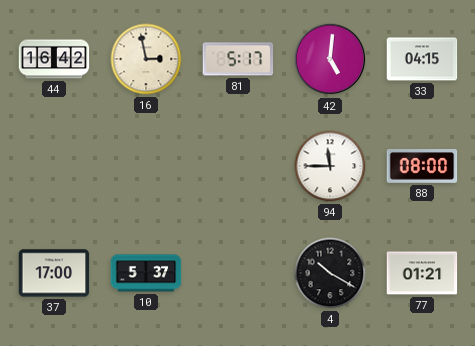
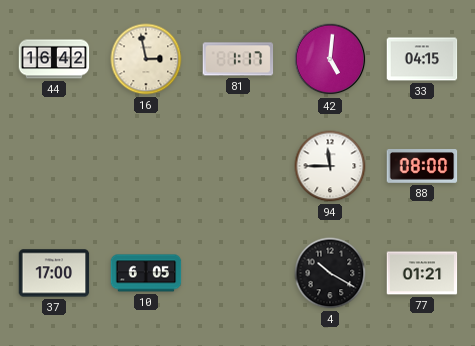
81: 5:17 -> 1:17 (238, 59)
10: 5:37 -> 6:05 (146, 273)
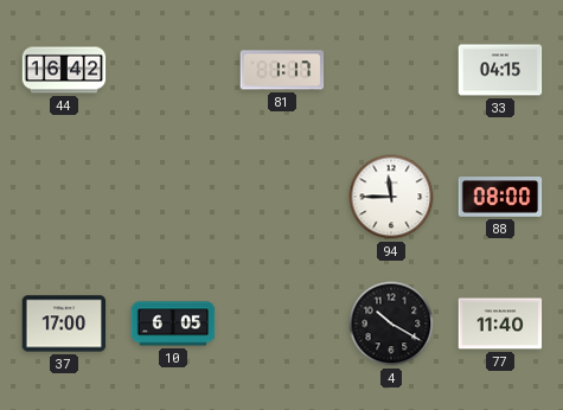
16: 2:58 -> none (146, 59)
42: 5:01 -> none (330, 59)
77: 01:21 -> 11:40 (500, 323)
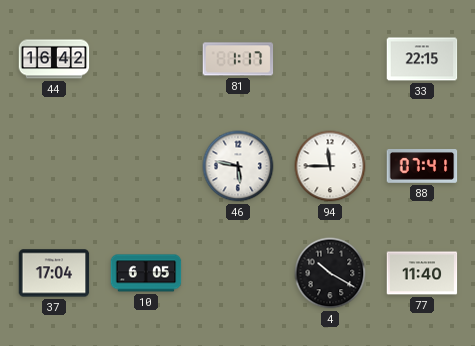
33: 04:15 -> 22:15 (422, 59)
46: none -> 5:47 (238, 166)
88: 08:00 -> 07:41 (422, 166)
37: 17:00 -> 17:04 (54, 273)
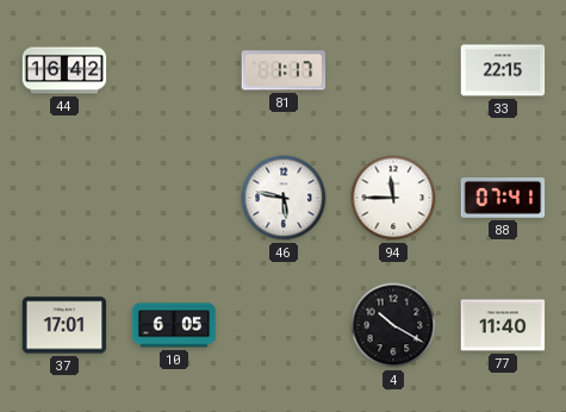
37: 17:04 -> 17:01 (64, 325)
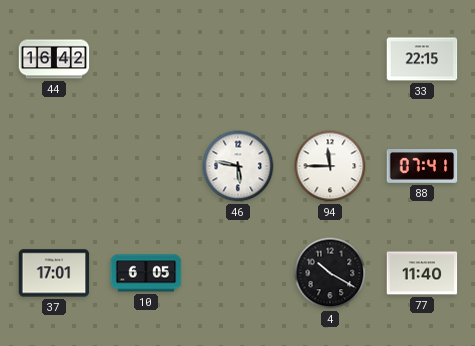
81: 1:17 -> none (284, 70)
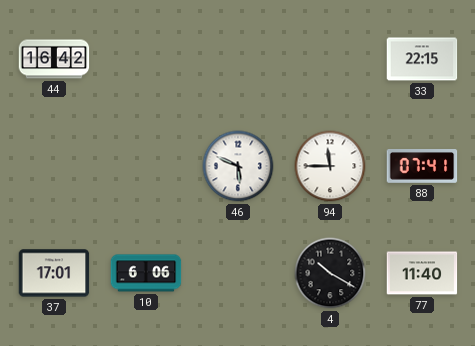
46: 5:47 -> 5:49 (238, 166)
10: 6:05 -> 6:06 (146, 273)
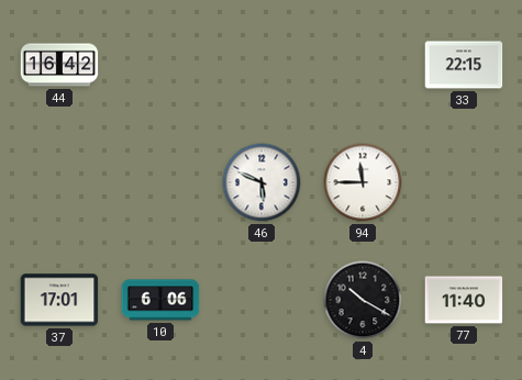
88: 07:41 -> none (422, 166)
